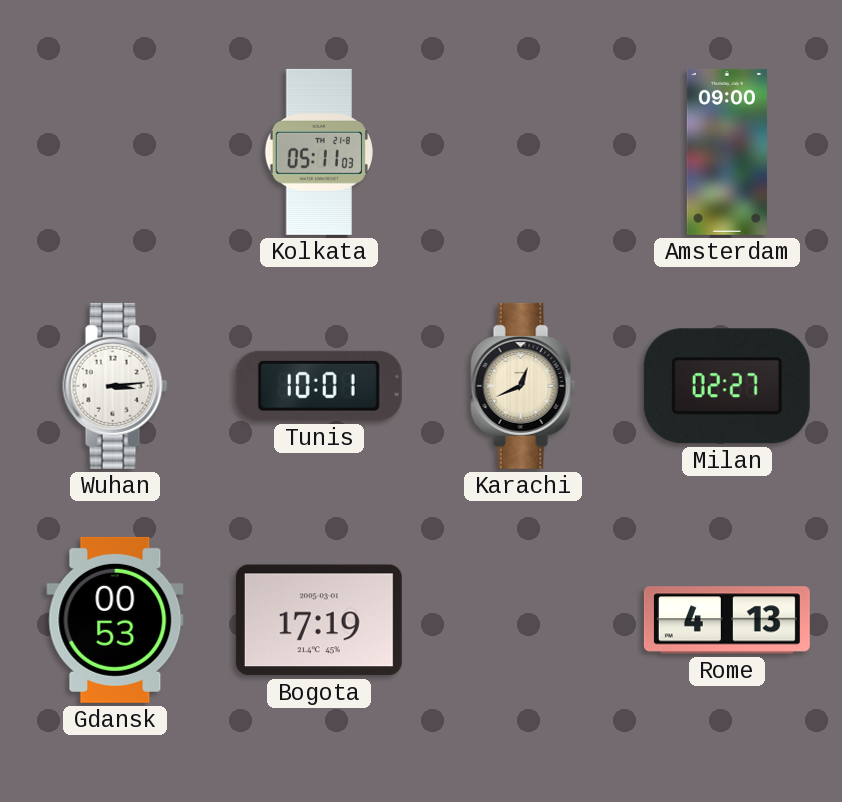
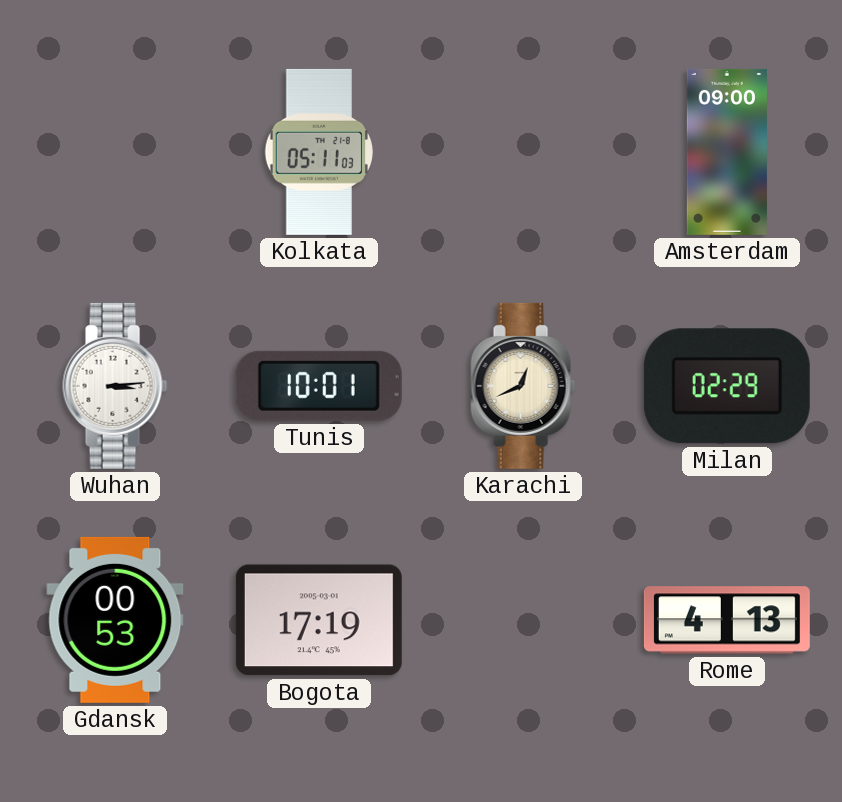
Milan: 02:27 -> 02:29 (727, 386)
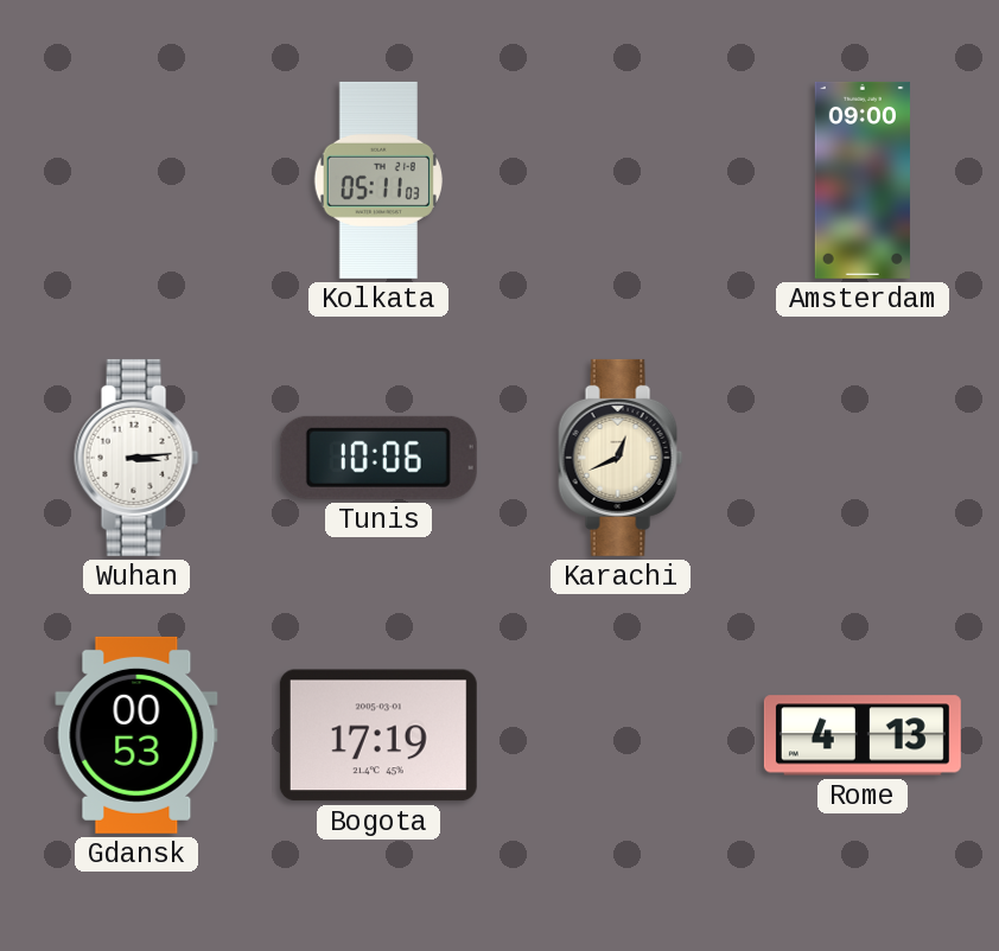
Tunis: 10:01 -> 10:06 (378, 458)
Milan: 02:29 -> none (727, 386)
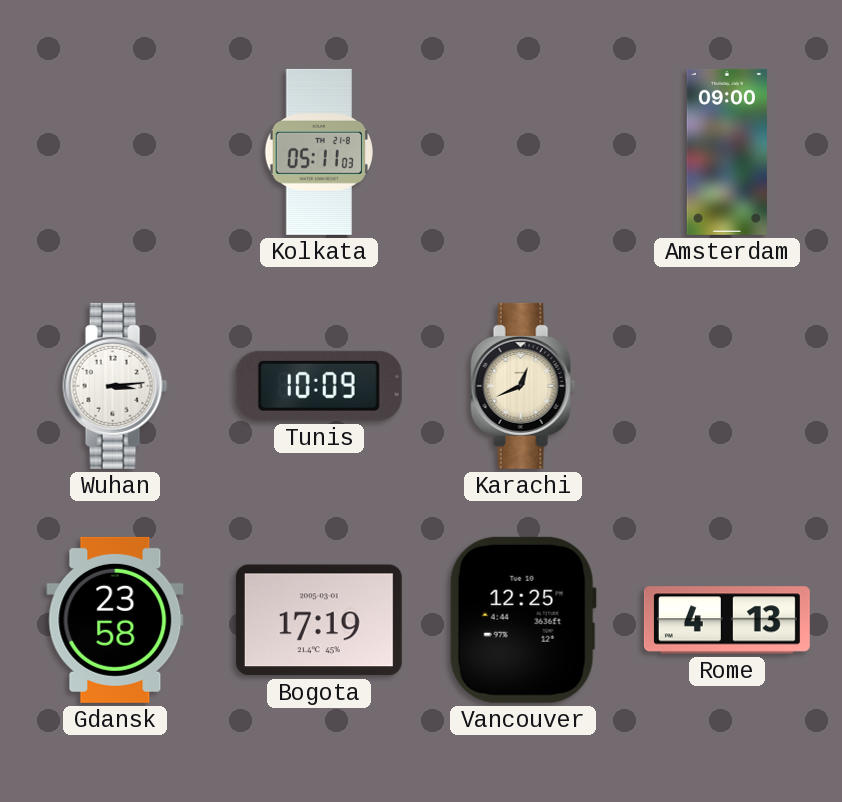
Tunis: 10:06 -> 10:09 (319, 386)
Gdansk: 00:53 -> 23:58 (115, 620)
Vancouver: none -> 12:25 (523, 620)
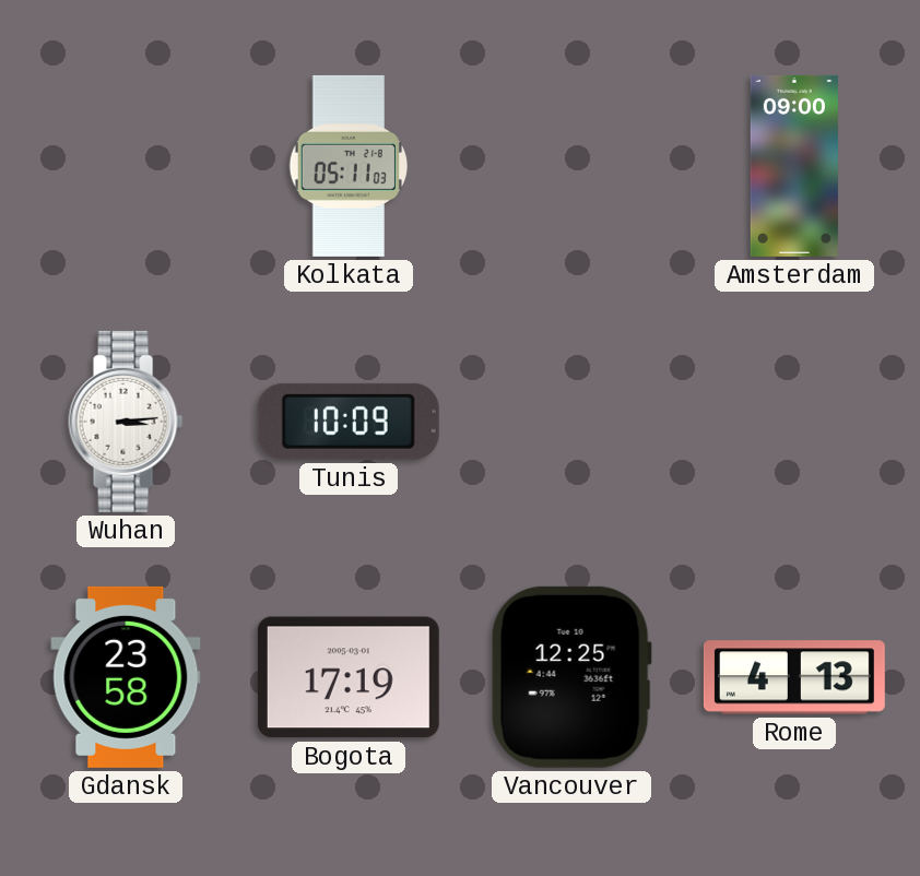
Karachi: 12:41 -> none (523, 386)
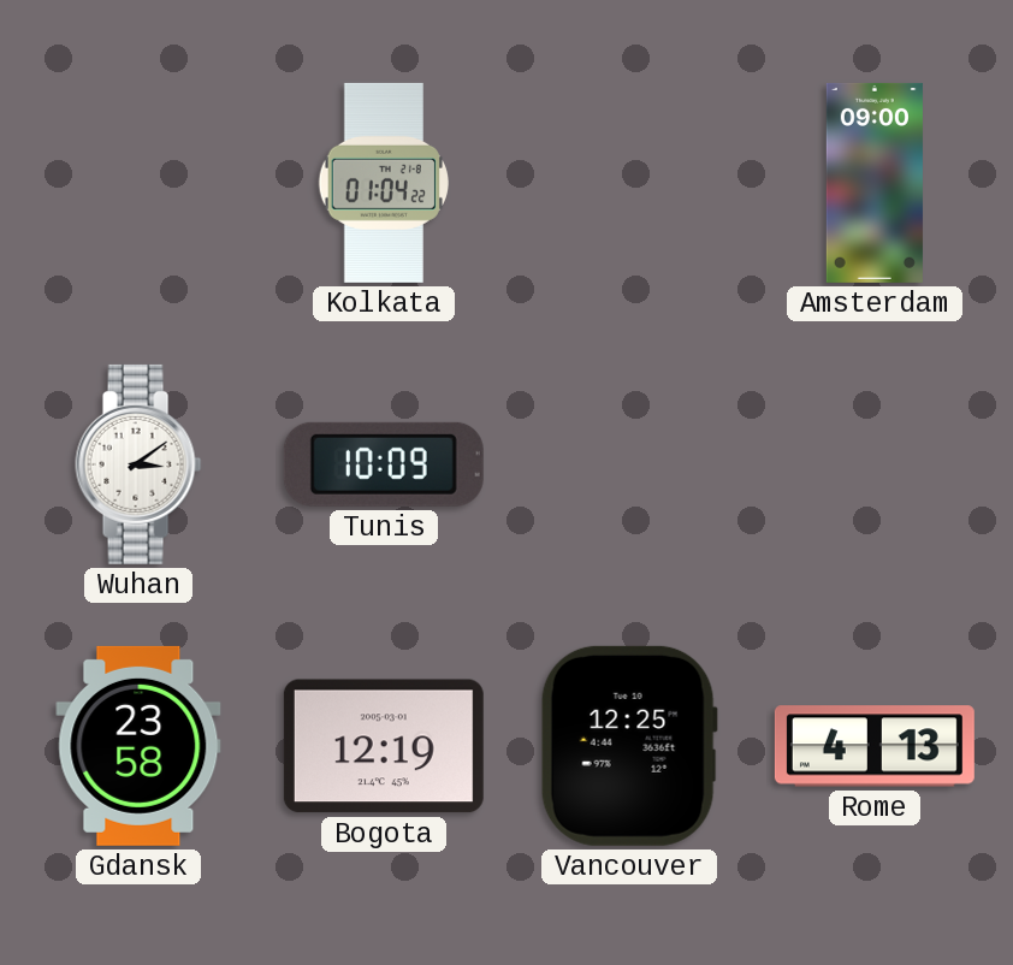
Kolkata: 05:11 -> 01:04 (384, 183)
Wuhan: 3:14 -> 3:09 (138, 464)
Bogota: 17:19 -> 12:19 (384, 746)
